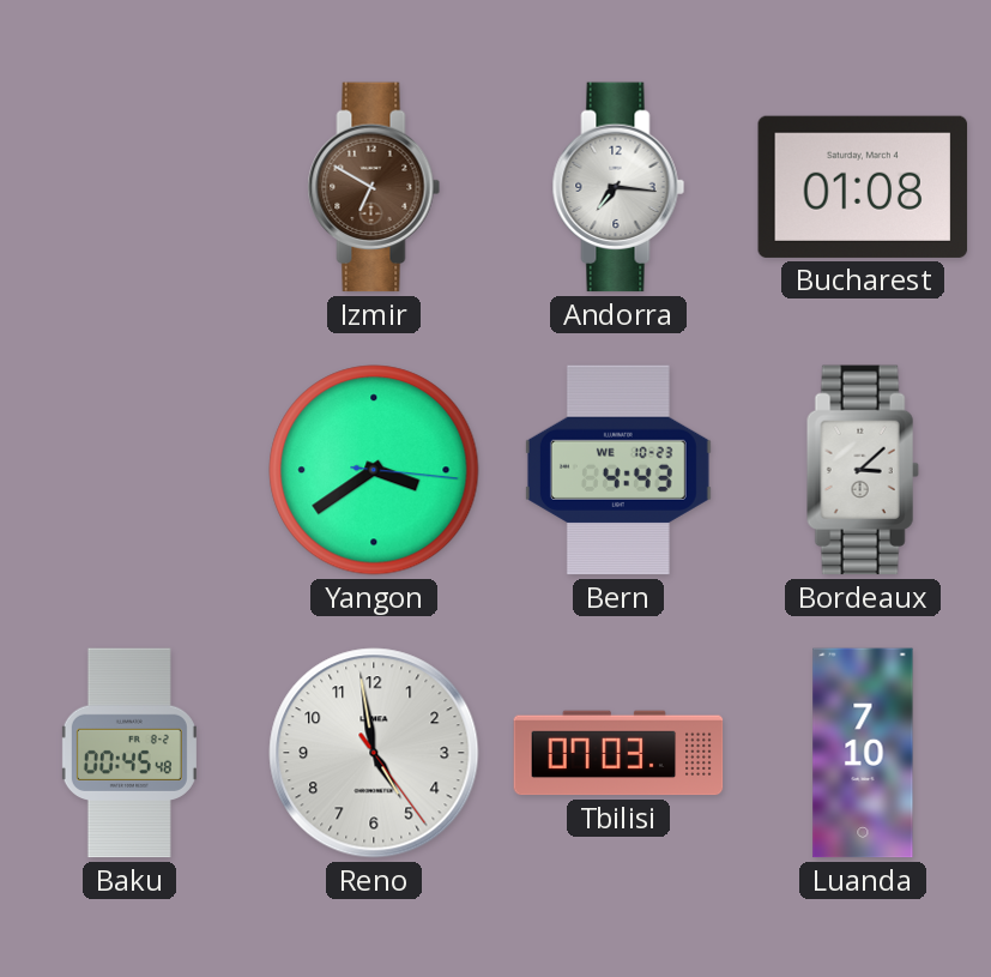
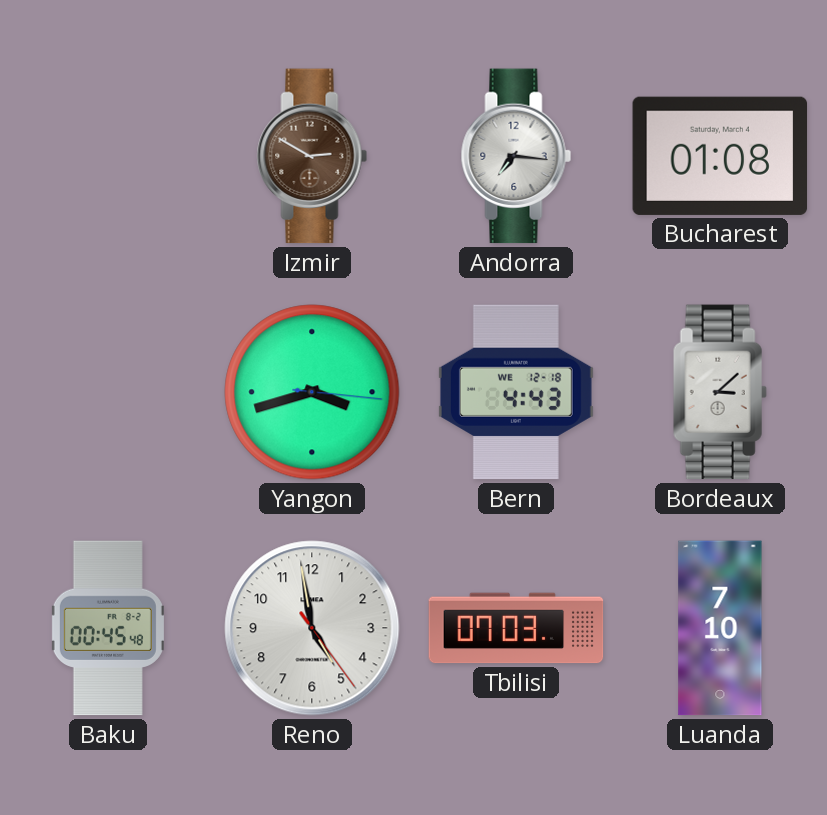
Izmir: 6:50 -> 2:50 (312, 156)
Yangon: 3:39 -> 3:42 (312, 392)
Bern date: WE 10-23 -> WE 12-18 (516, 392)
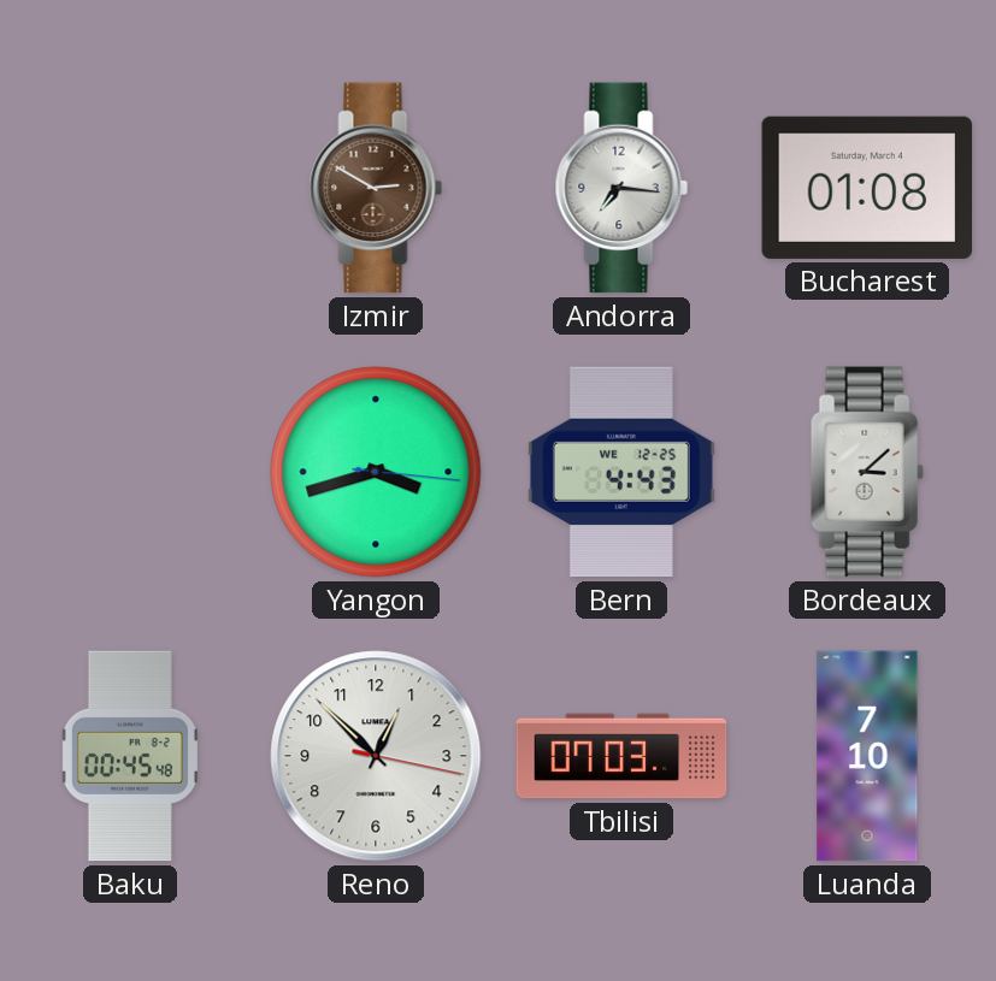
Bern date: WE 12-18 -> WE 12-25 (621, 472)
Reno: 4:58 -> 12:52 (376, 756)
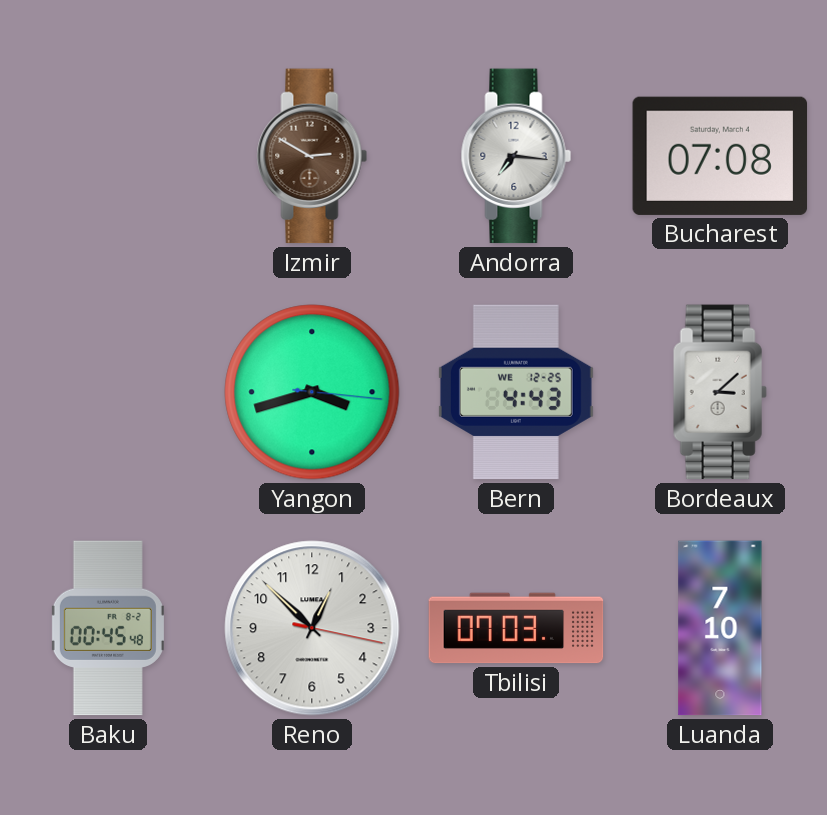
Bucharest: 01:08 -> 07:08 (720, 156)
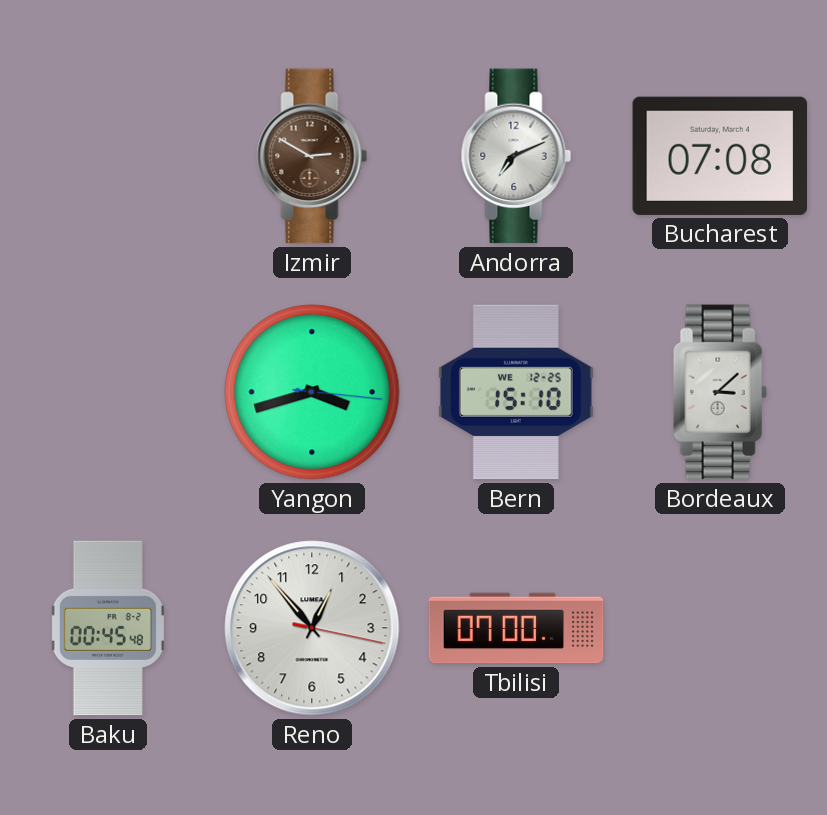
Andorra: 7:16 -> 7:11 (516, 156)
Bern: 4:43 -> 15:10 (516, 392)
Reno: 12:52 -> 12:53 (312, 628)
Tbilisi: 07:03 -> 07:00 (516, 628)
Luanda: 7:10 -> none (720, 628)
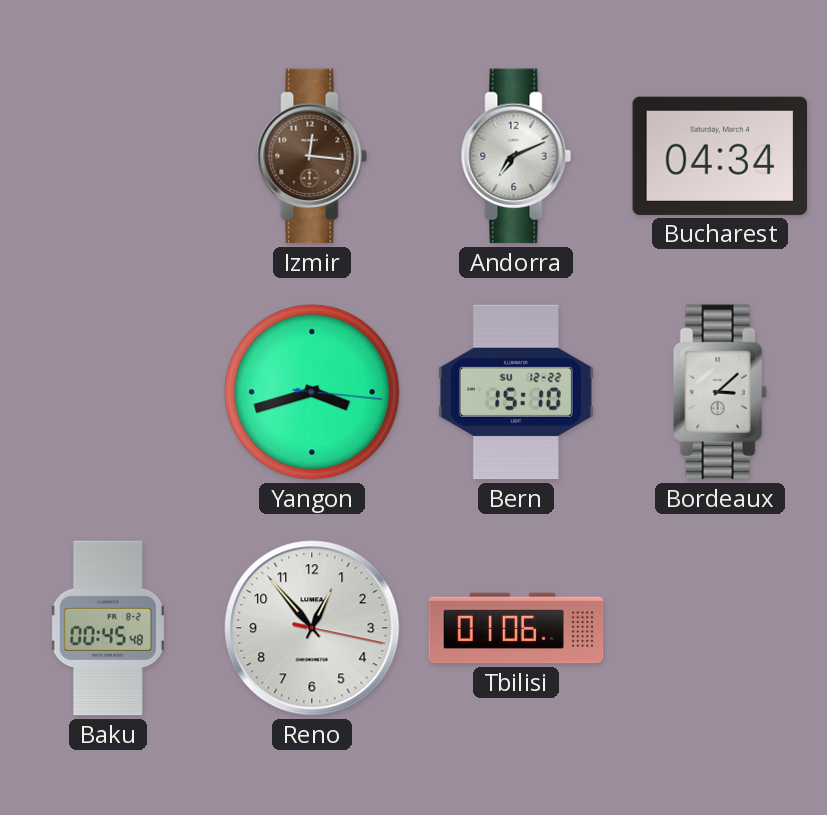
Izmir: 2:50 -> 12:16 (312, 156)
Bucharest: 07:08 -> 04:34 (720, 156)
Bern date: WE 12-25 -> SU 12-22 (516, 392)
Tbilisi: 07:00 -> 01:06 (516, 628)
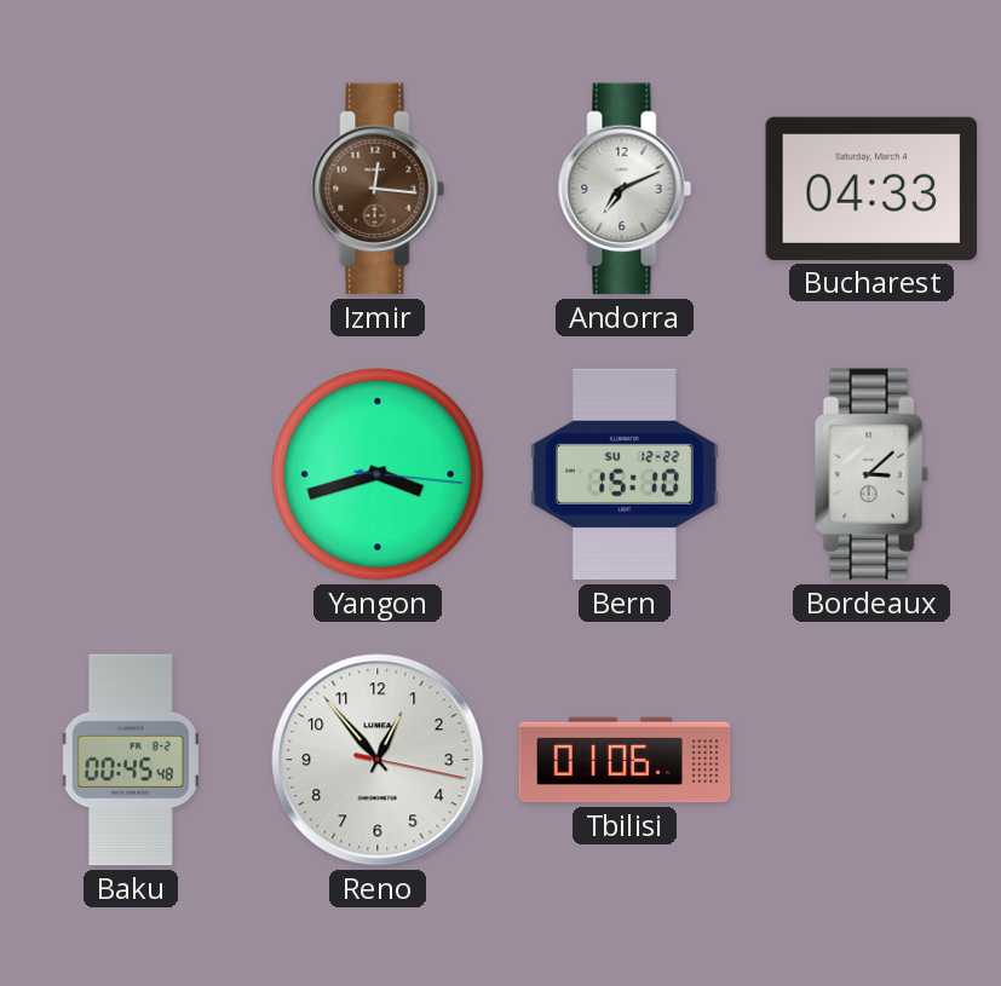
Bucharest: 04:34 -> 04:33 (871, 189)
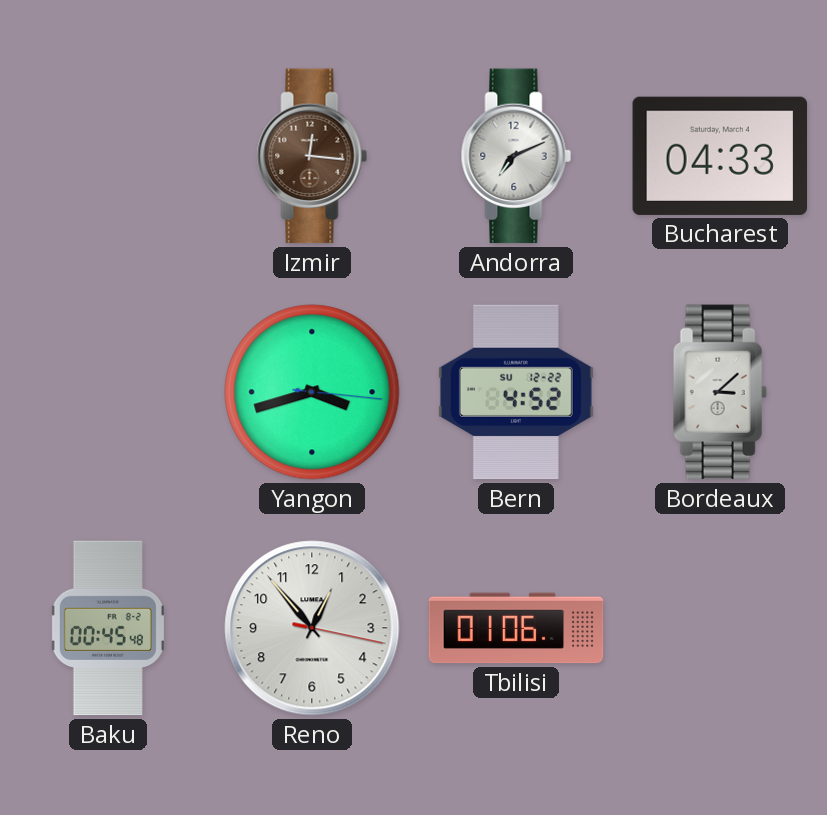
Bern: 15:10 -> 4:52 (516, 392)
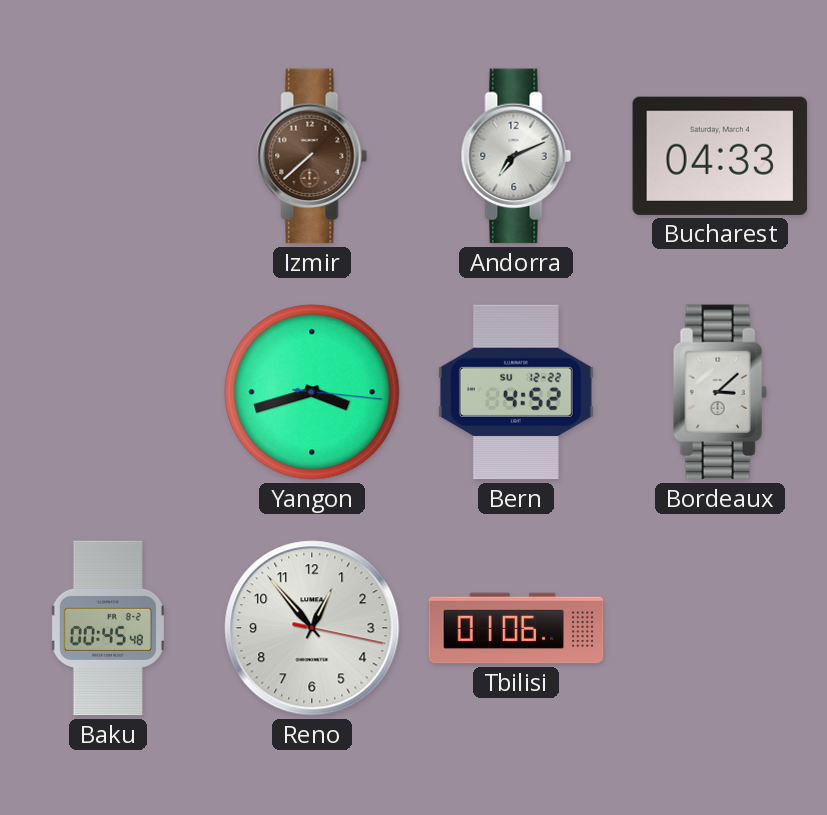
Izmir: 12:16 -> 7:38 (312, 156)
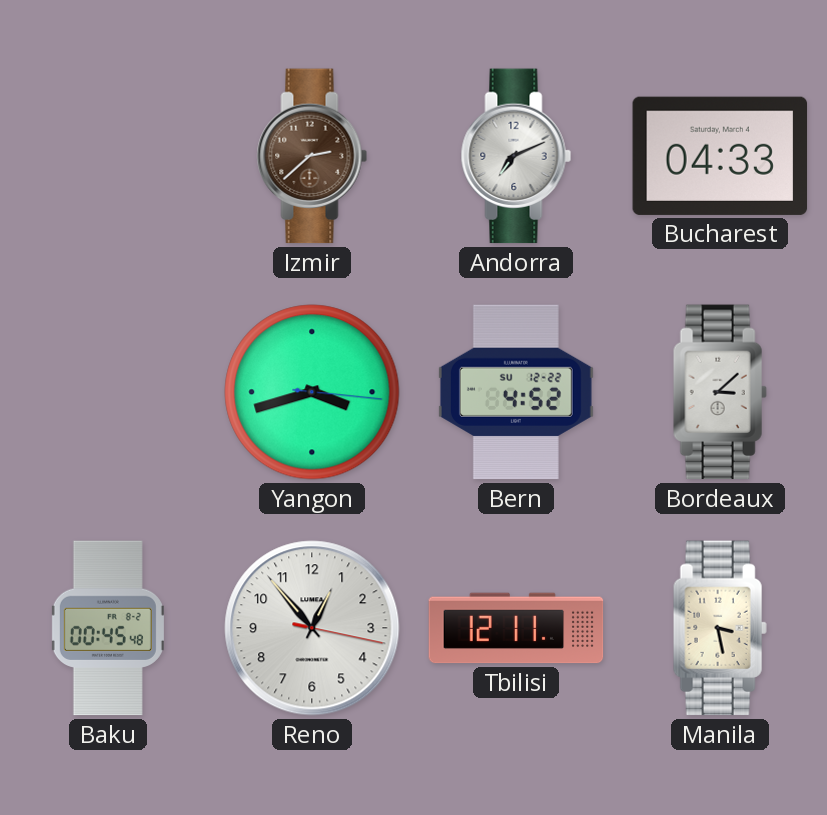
Izmir: 7:38 -> 2:38 (312, 156)
Tbilisi: 01:06 -> 12:11 (516, 628)
Manila: none -> 3:28 (720, 628)
